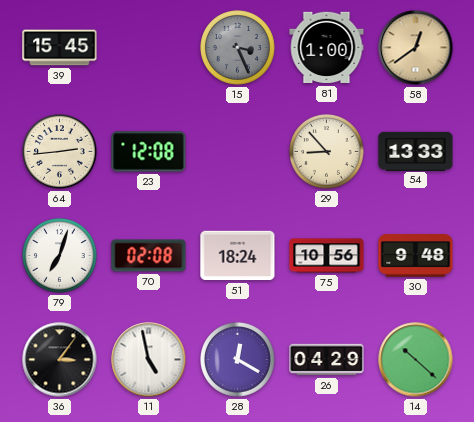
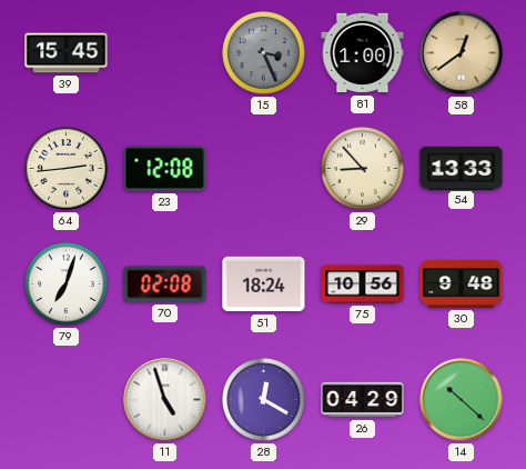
36: 3:06 -> none (60, 360)
11: 4:58 -> 4:57 (165, 400)
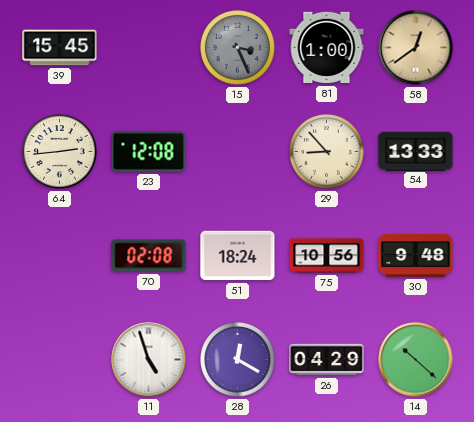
79: 7:03 -> none (67, 285)
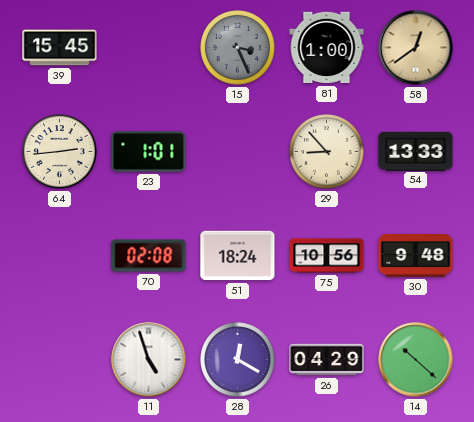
23: 12:08 -> 1:01 (149, 152)
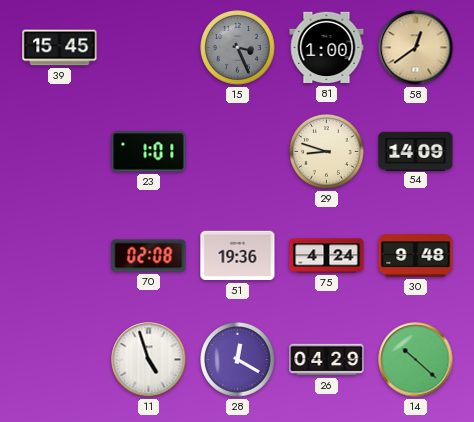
64: 2:44 -> none (60, 152)
29: 8:53 -> 8:48 (327, 152)
54: 13:33 -> 14:09 (416, 151)
51: 18:24 -> 19:36 (238, 256)
75: 10:56 -> 4:24 (327, 256)
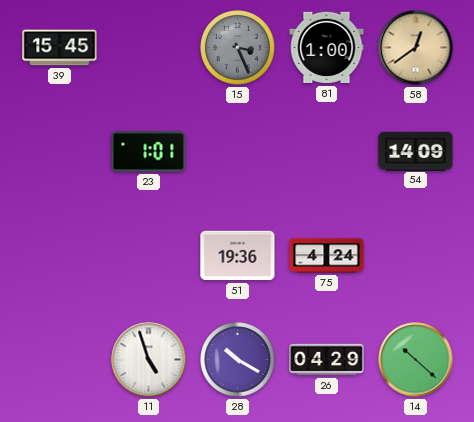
29: 8:48 -> none (327, 152)
70: 02:08 -> none (149, 256)
30: 9:48 -> none (416, 256)
28: 12:20 -> 10:20 (238, 360)
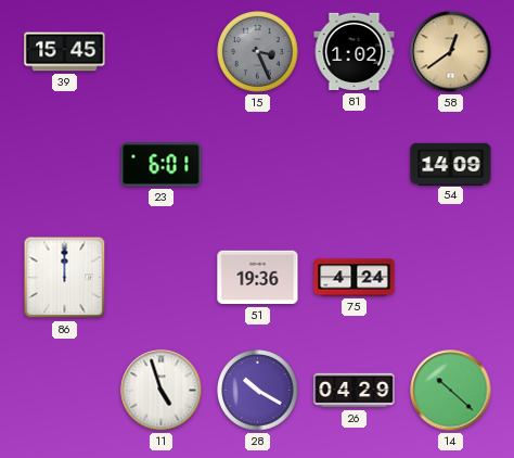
81: 1:00 -> 1:02 (355, 52)
23: 1:01 -> 6:01 (162, 165)
86: none -> 12:00 (65, 278)
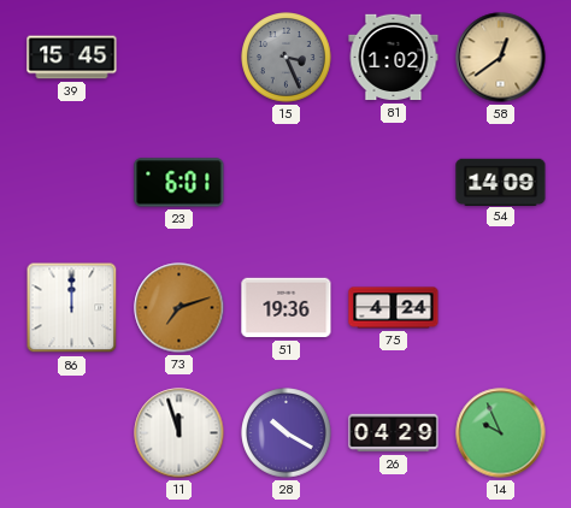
73: none -> 7:12 (179, 308)
11: 4:57 -> 11:57 (179, 433)
14: 10:22 -> 9:56 (501, 433)
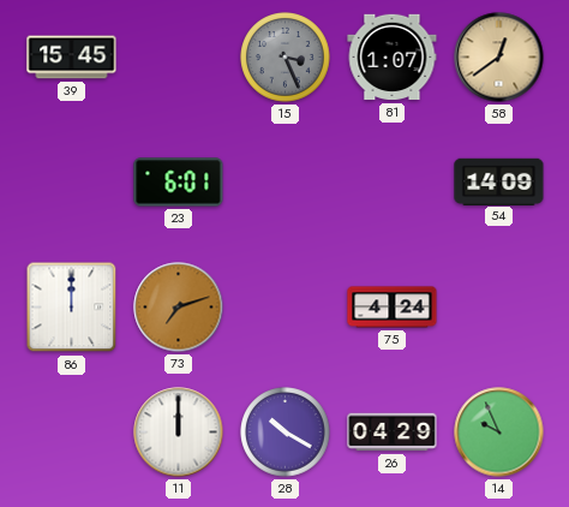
81: 1:02 -> 1:07 (393, 58)
51: 19:36 -> none (287, 308)
11: 11:57 -> 12:00 (179, 433)
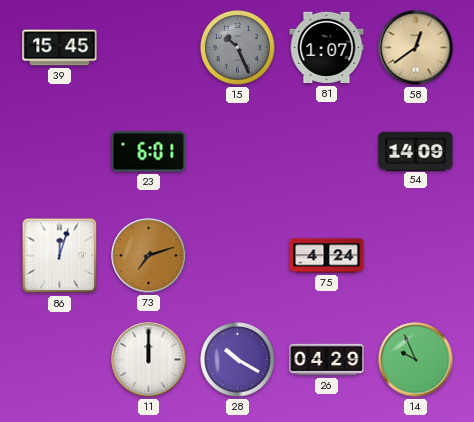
15: 3:26 -> 10:26 (238, 48)
86: 12:00 -> 12:03 (60, 256)
